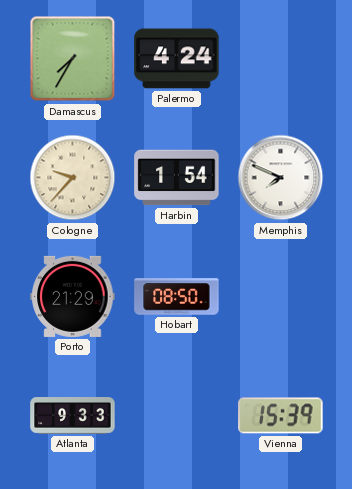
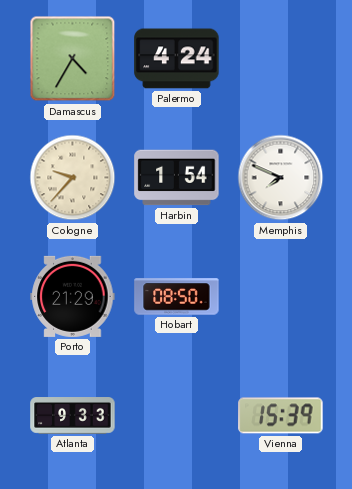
Damascus: 7:35 -> 4:35 (73, 59)
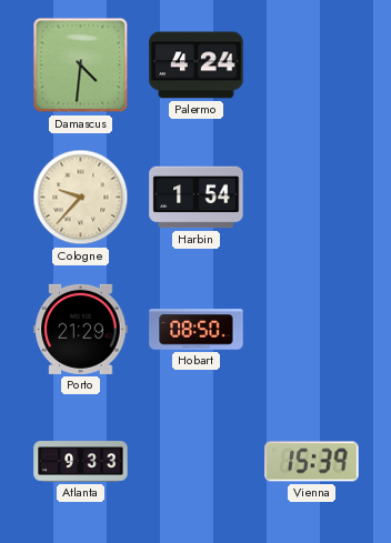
Damascus: 4:35 -> 4:31 (81, 66)
Memphis: 7:49 -> none (281, 178)
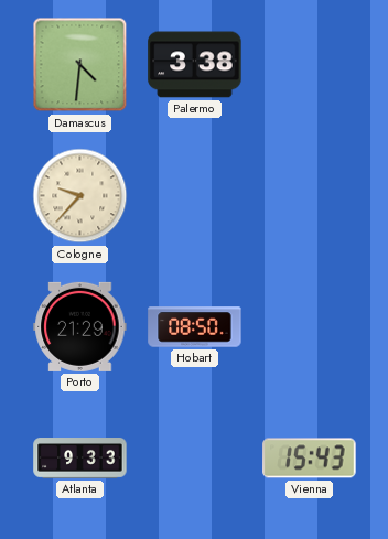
Palermo: 4:24 -> 3:38 (195, 65)
Harbin: 1:54 -> none (197, 198)
Vienna: 15:39 -> 15:43 (310, 459)
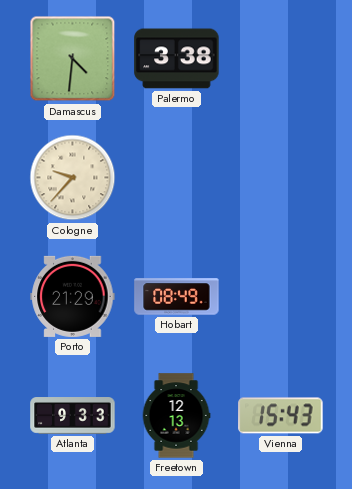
Hobart: 08:50 -> 08:49 (177, 297)
Freetown: none -> 12:13 (176, 416)
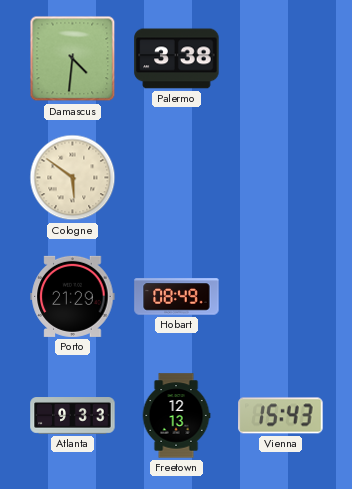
Cologne: 9:37 -> 5:51 (73, 178)
